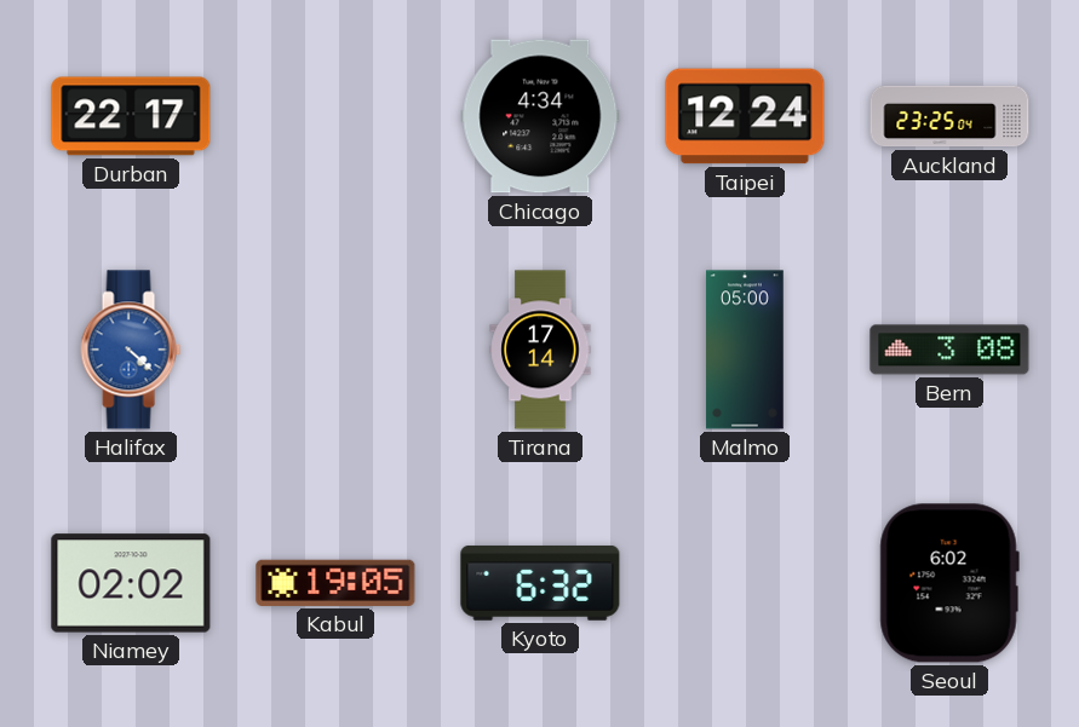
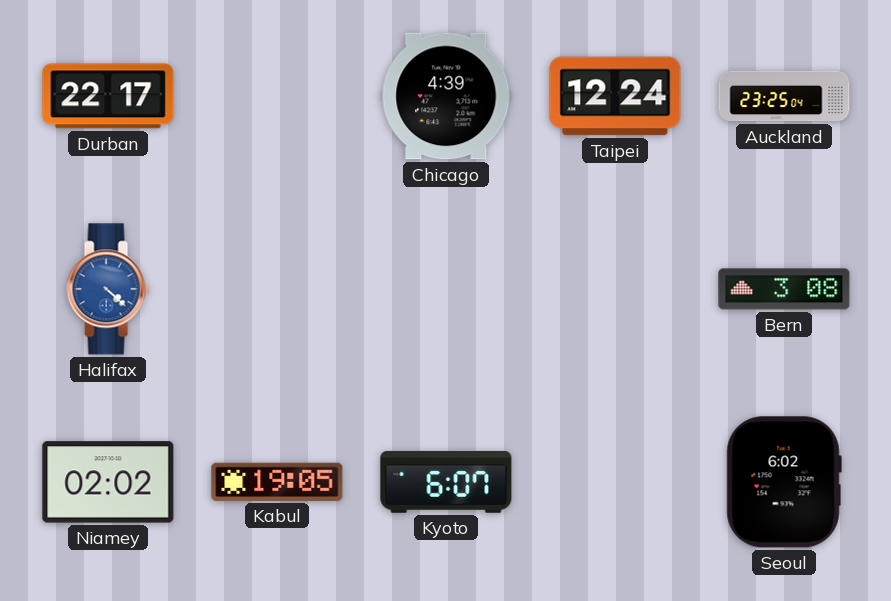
Chicago: 4:34 -> 4:39 (446, 96)
Tirana: 17:14 -> none (540, 350)
Malmo: 05:00 -> none (745, 350)
Kyoto: 6:32 -> 6:07 (446, 482)
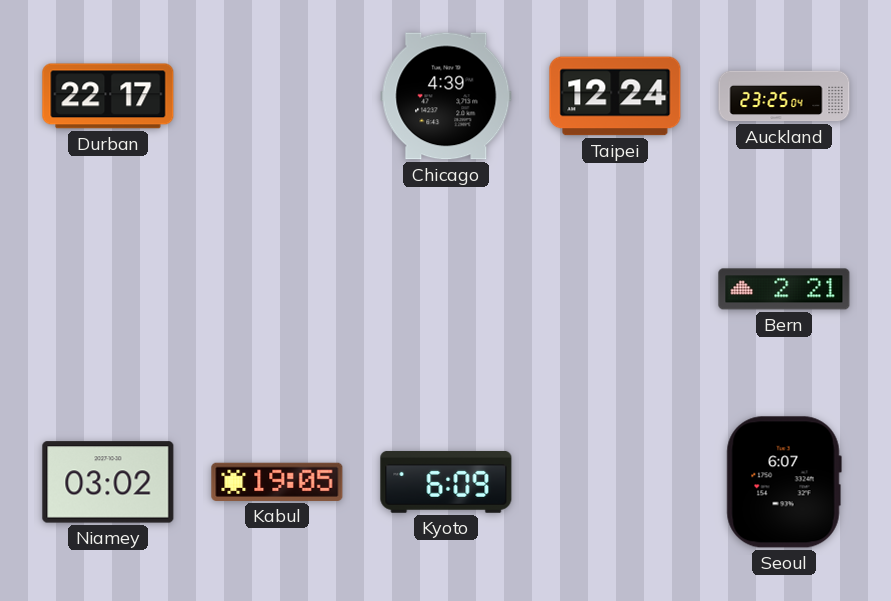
Halifax: 4:22 -> none (108, 289)
Bern: 3:08 -> 2:21 (784, 289)
Niamey: 02:02 -> 03:02 (108, 482)
Kyoto: 6:07 -> 6:09 (446, 482)
Seoul: 6:02 -> 6:07 (784, 482)
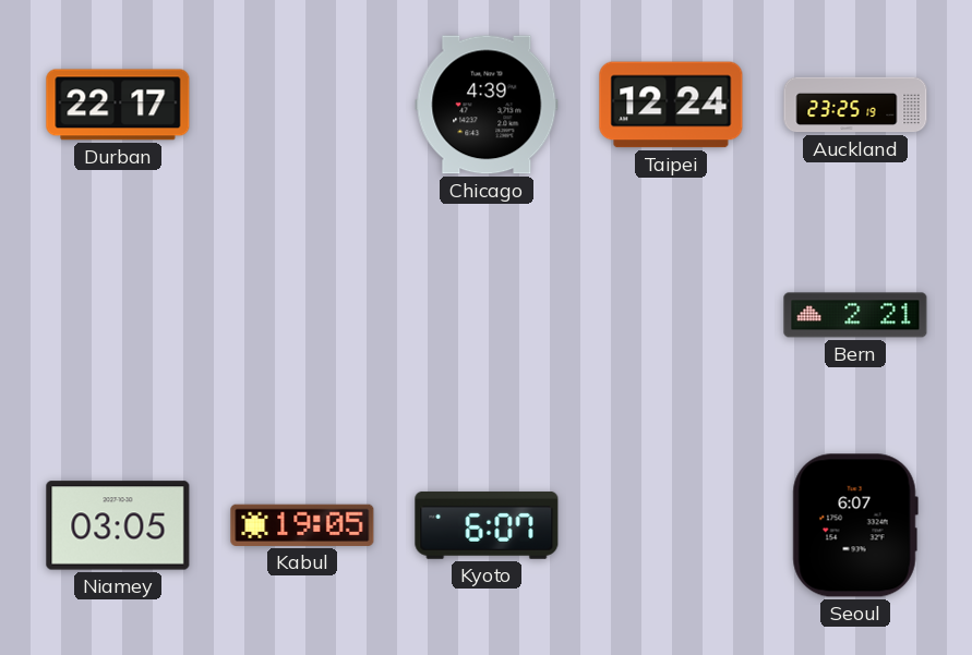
Auckland: 23:25:04 -> 23:25:19 (855, 105)
Niamey: 03:02 -> 03:05 (118, 525)
Kyoto: 6:09 -> 6:07 (487, 525)
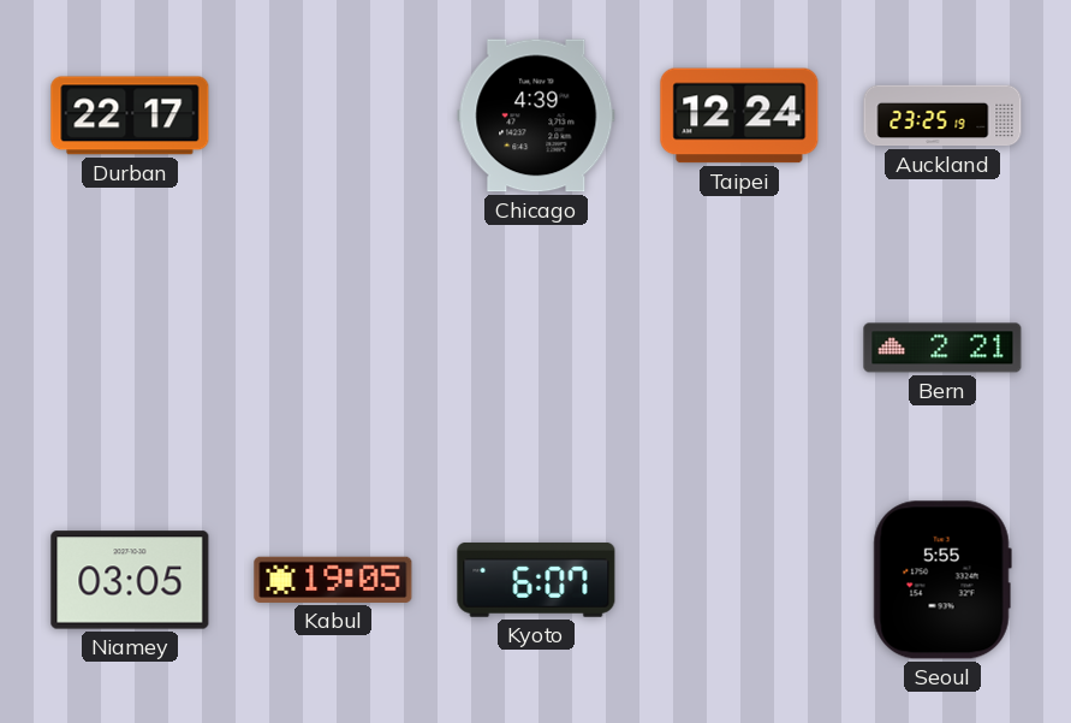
Seoul: 6:07 -> 5:55 (942, 580)
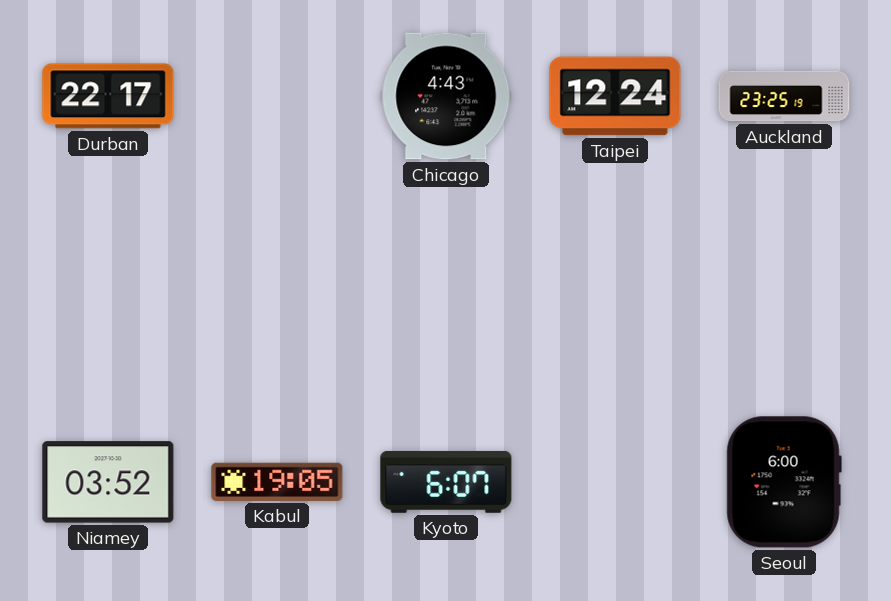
Chicago: 4:39 -> 4:43 (446, 96)
Bern: 2:21 -> none (942, 348)
Niamey: 03:05 -> 03:52 (108, 482)
Seoul: 5:55 -> 6:00 (784, 482)
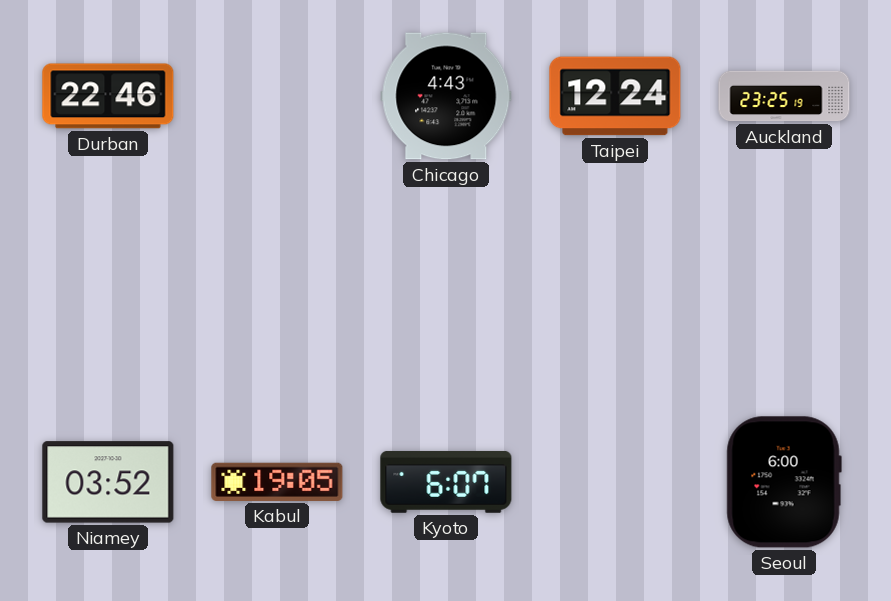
Durban: 22:17 -> 22:46 (108, 96)
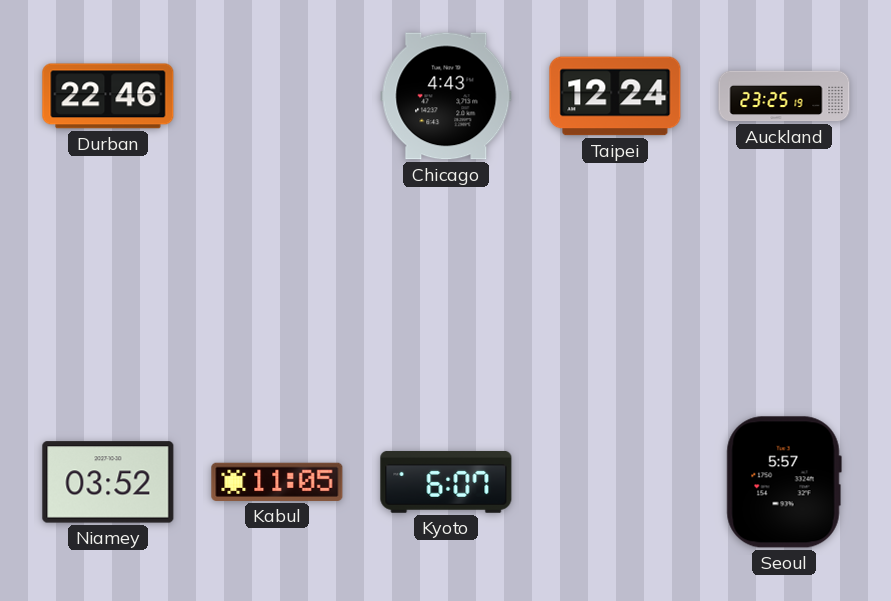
Kabul: 19:05 -> 11:05 (277, 482)
Seoul: 6:00 -> 5:57 (784, 482)
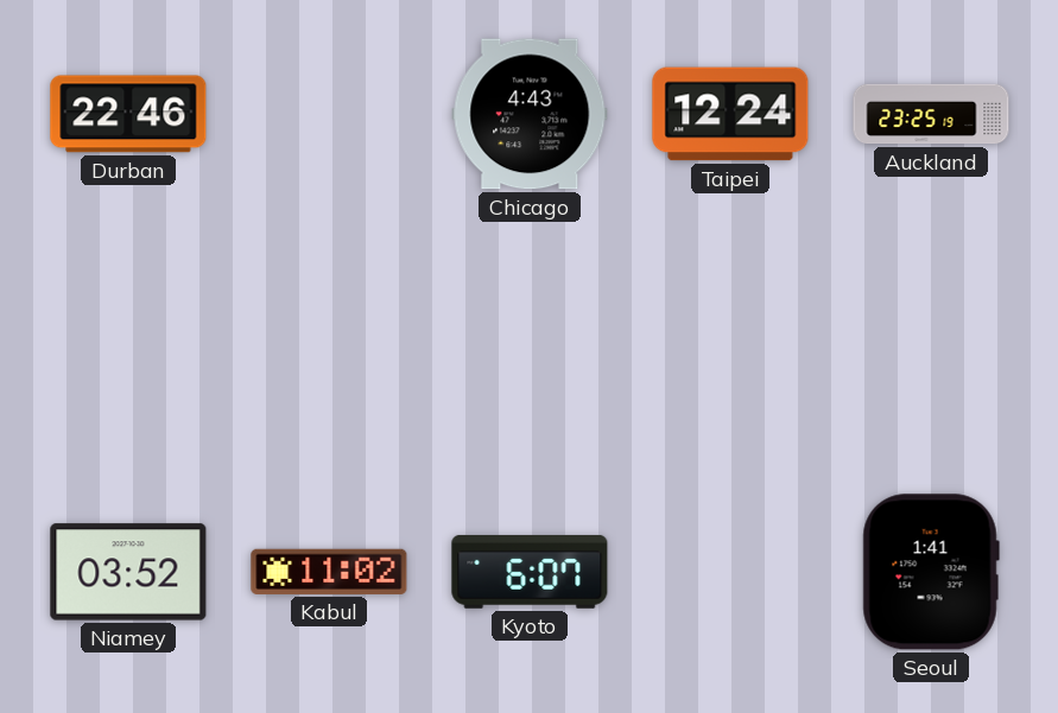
Kabul: 11:05 -> 11:02 (329, 572)
Seoul: 5:57 -> 1:41 (931, 572)
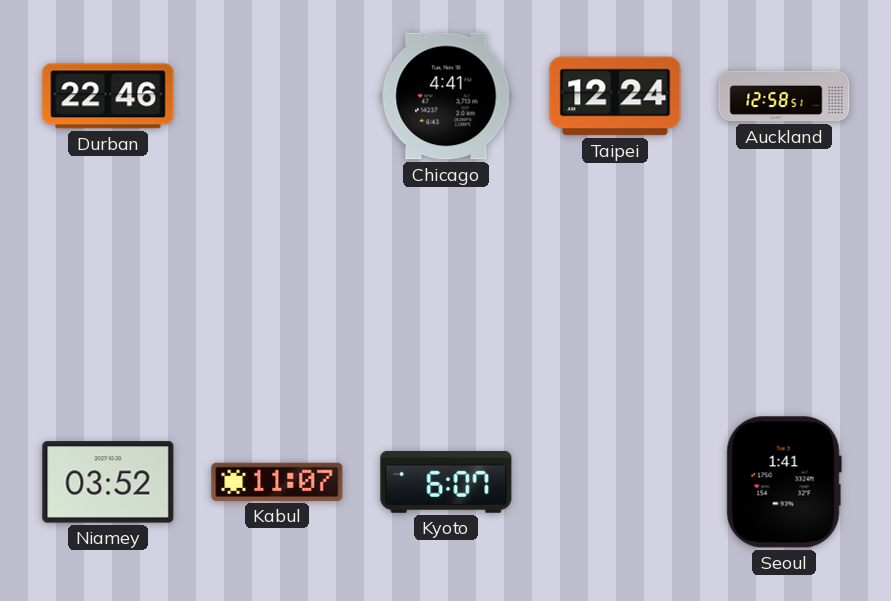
Chicago: 4:43 -> 4:41 (446, 96)
Auckland: 23:25 -> 12:58 (784, 96)
Kabul: 11:02 -> 11:07 (277, 482)
